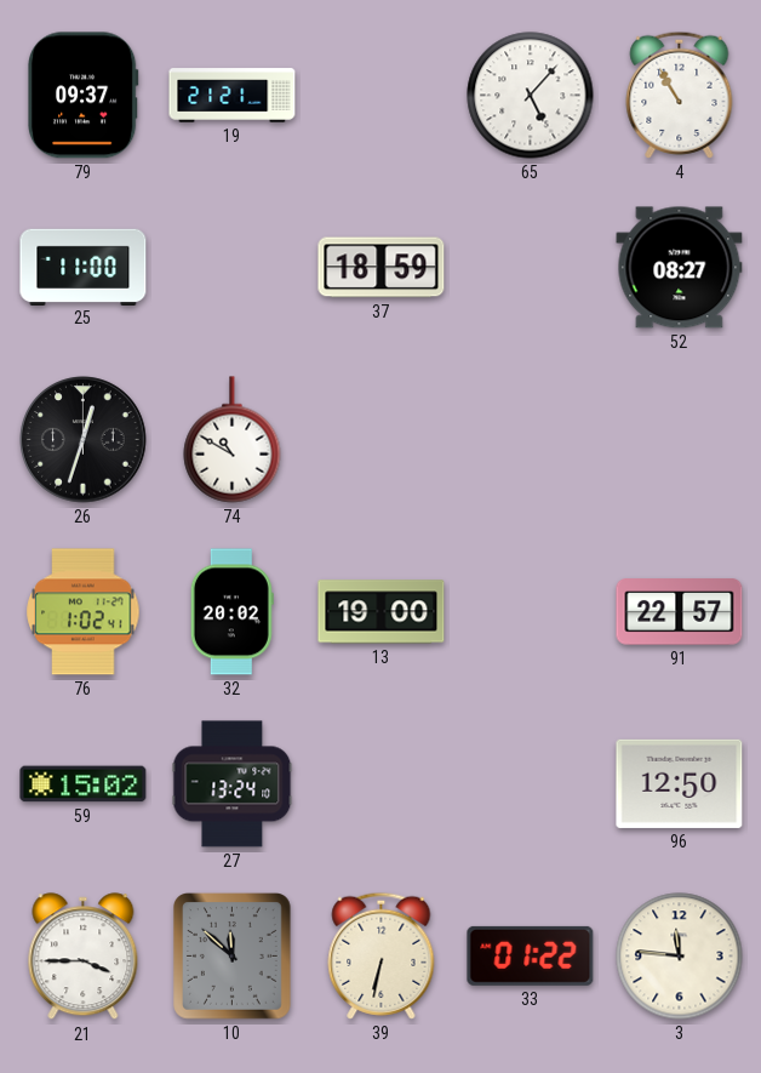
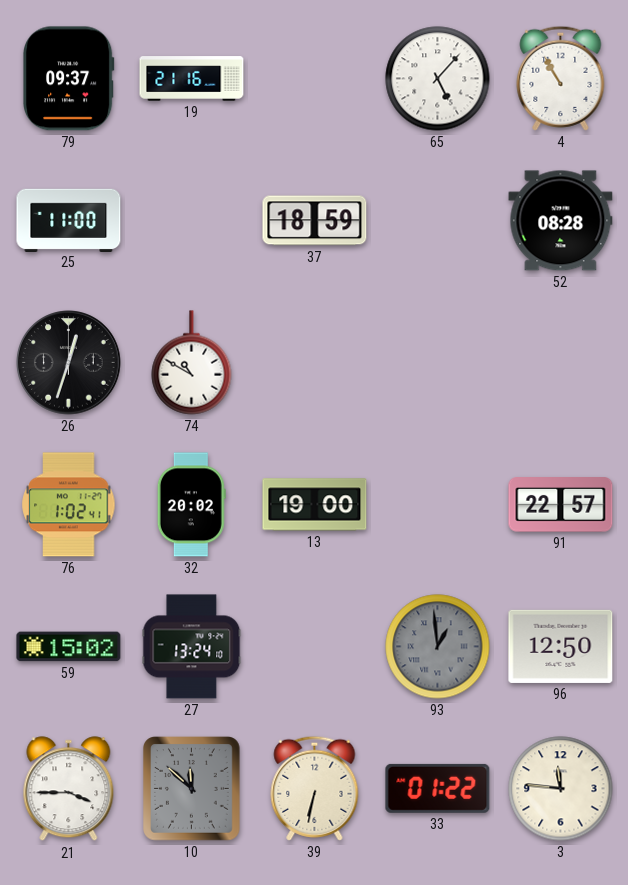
19: 21:21 -> 21:16 (192, 79)
52: 08:27 -> 08:28 (561, 221)
93: none -> 12:59 (438, 647)
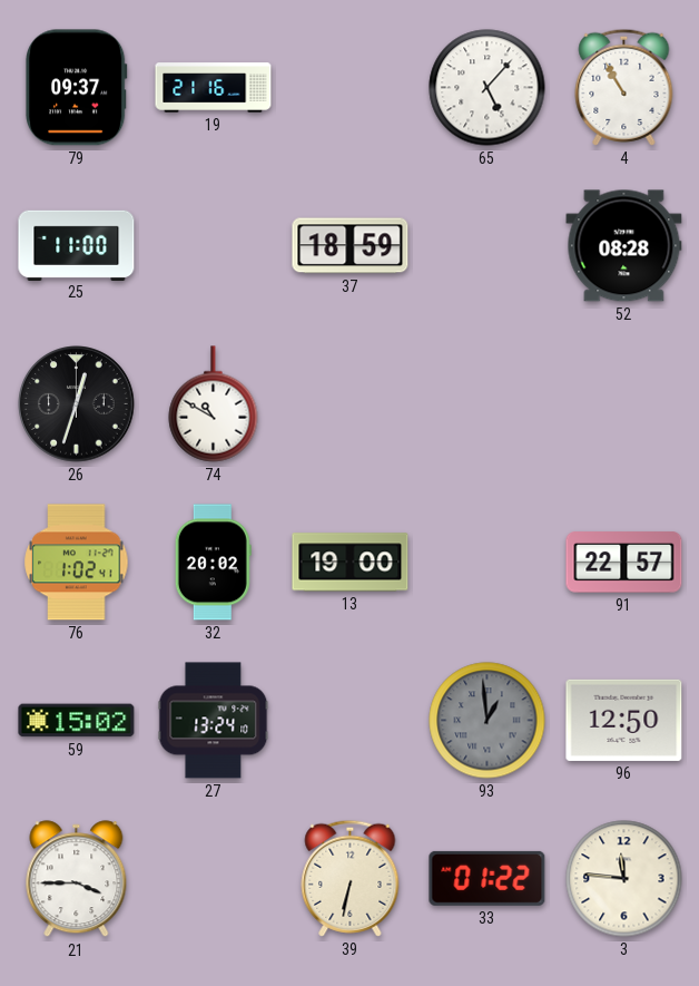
10: 11:52 -> none (192, 789)
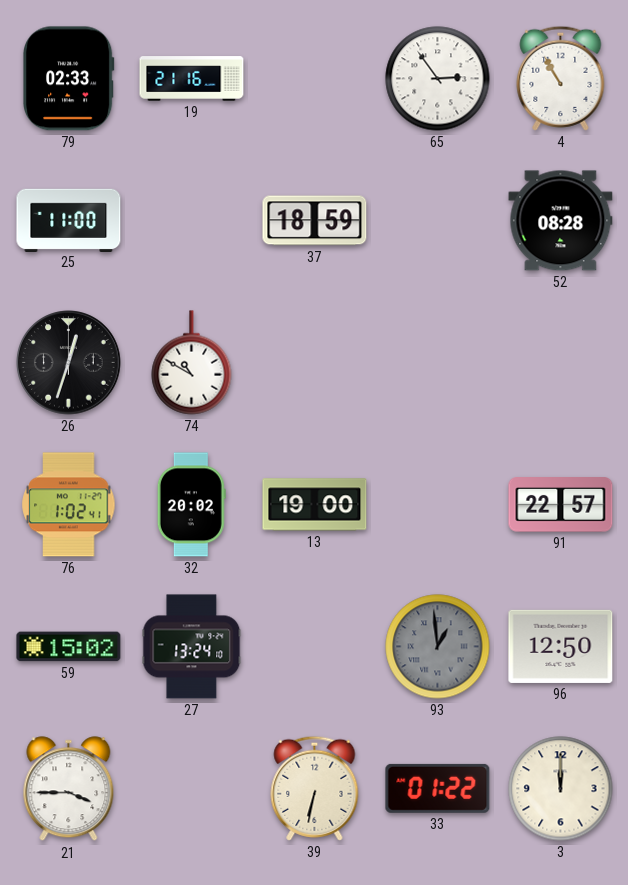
79: 09:37 -> 02:33 (68, 79)
65: 5:07 -> 2:54 (438, 79)
3: 11:46 -> 12:00 (561, 789)
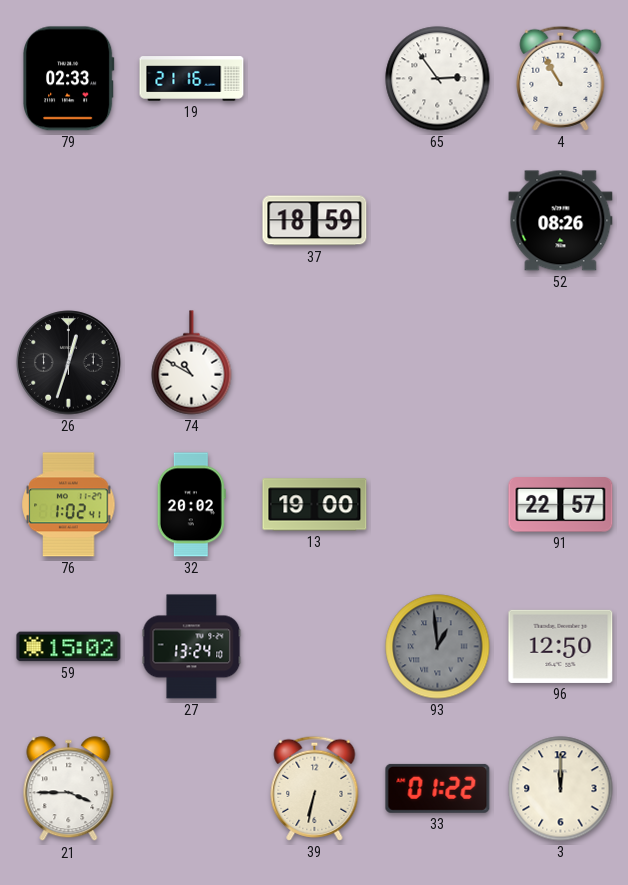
25: 11:00 -> none (69, 220)
52: 08:28 -> 08:26 (561, 221)
